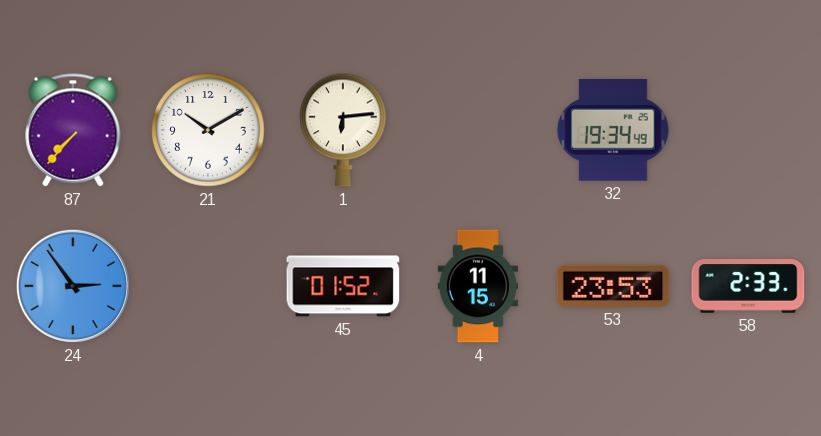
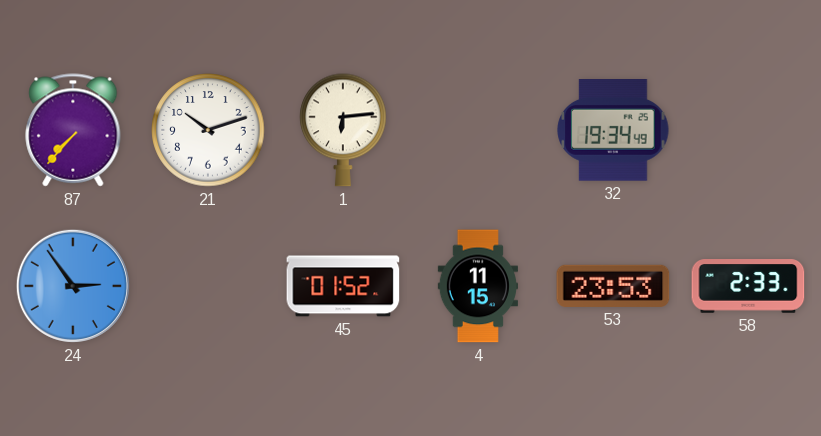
21: 10:10 -> 10:12 (208, 130)
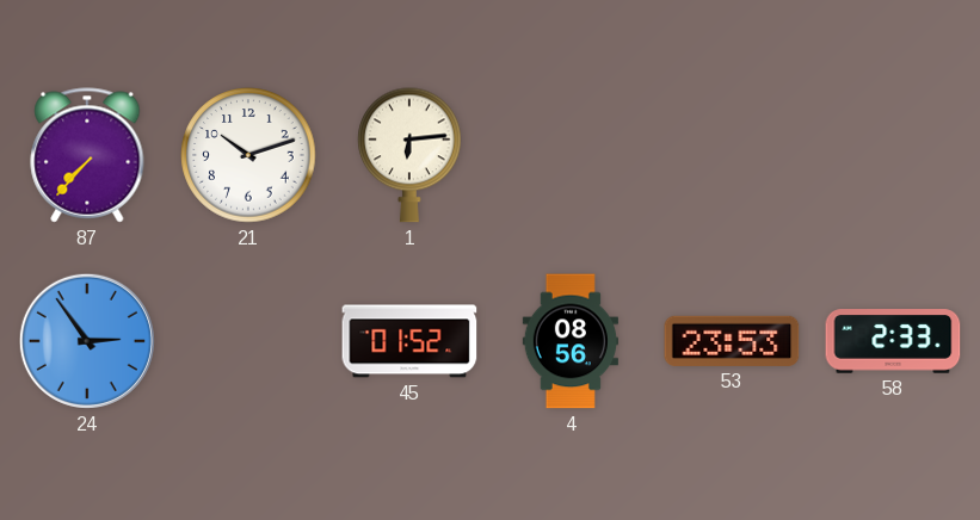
32: 19:34 -> none (613, 131)
4: 11:15 -> 08:56 (569, 341)
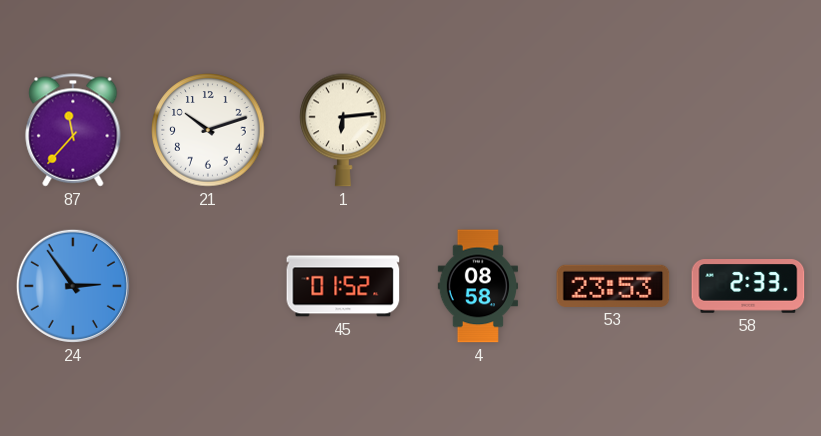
87: 7:37 -> 11:37 (73, 130)
4: 08:56 -> 08:58 (477, 286)
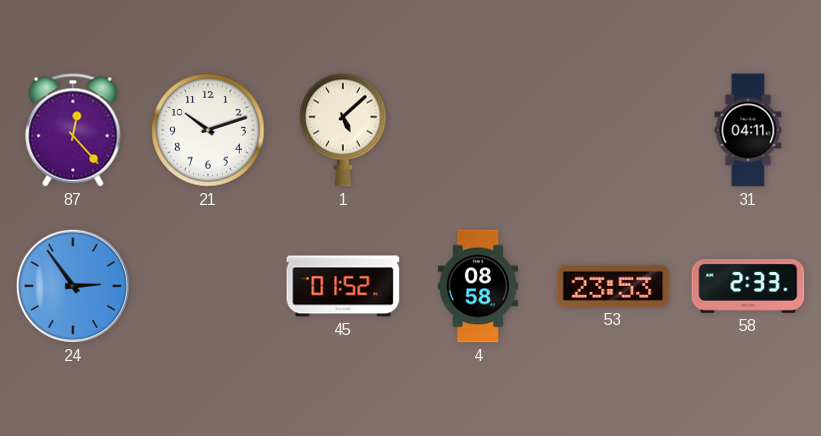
87: 11:37 -> 12:23 (73, 130)
1: 6:14 -> 5:08 (343, 130)
31: none -> 04:11 (748, 130)
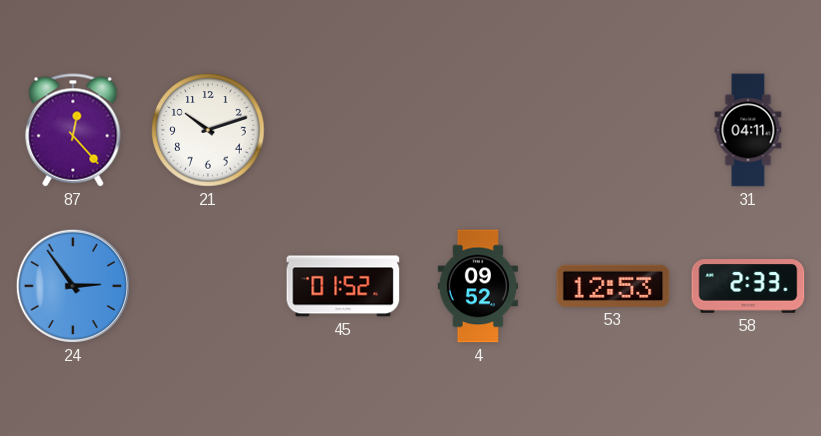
1: 5:08 -> none (343, 130)
4: 08:58 -> 09:52 (477, 286)
53: 23:53 -> 12:53 (613, 286)
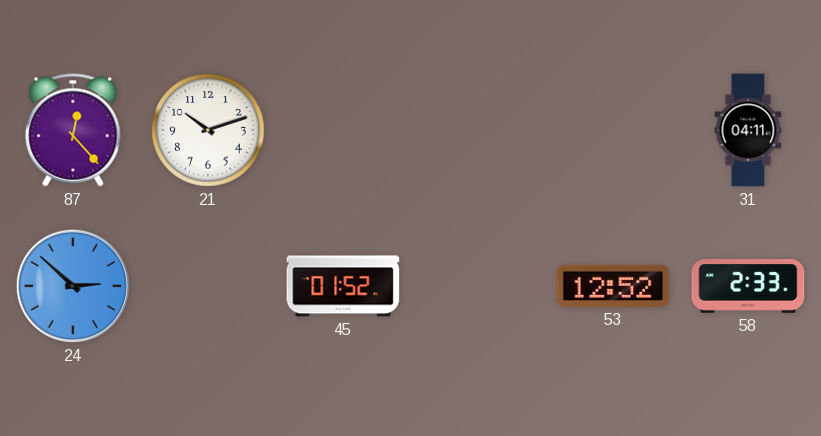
24: 2:54 -> 2:52 (73, 286)
4: 09:52 -> none (477, 286)
53: 12:53 -> 12:52 (613, 286)
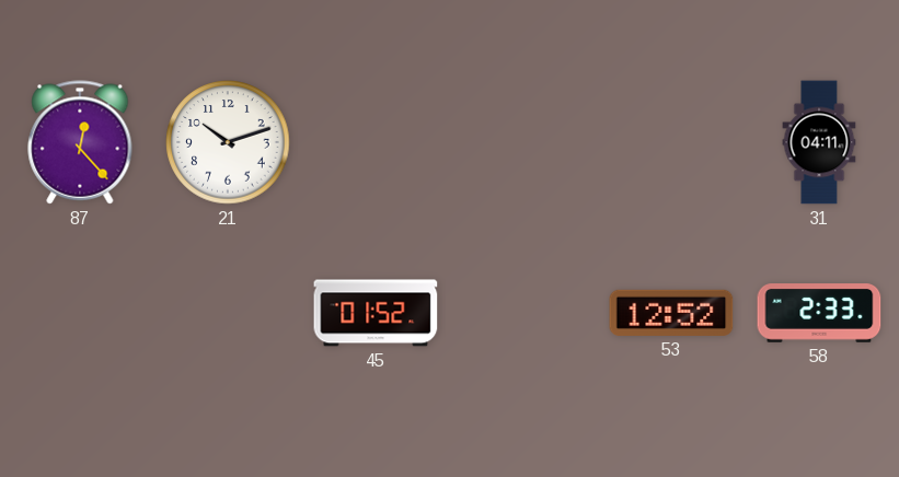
24: 2:52 -> none (73, 286)
